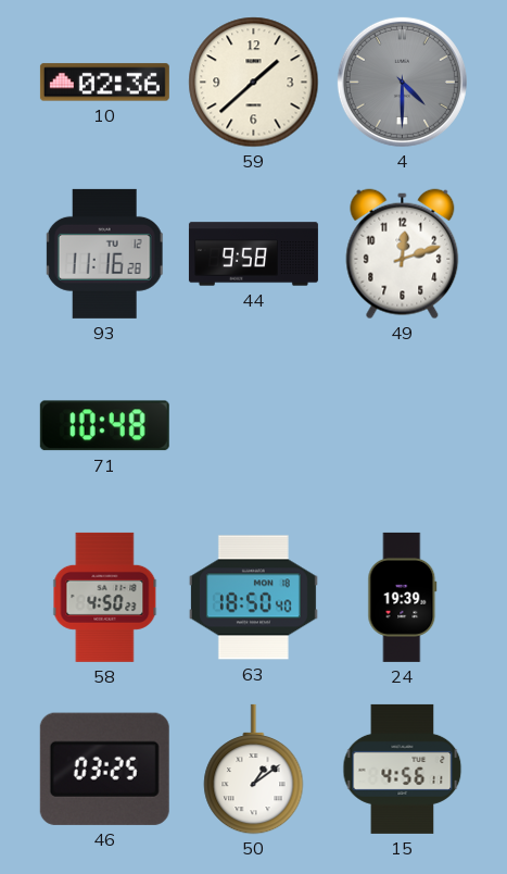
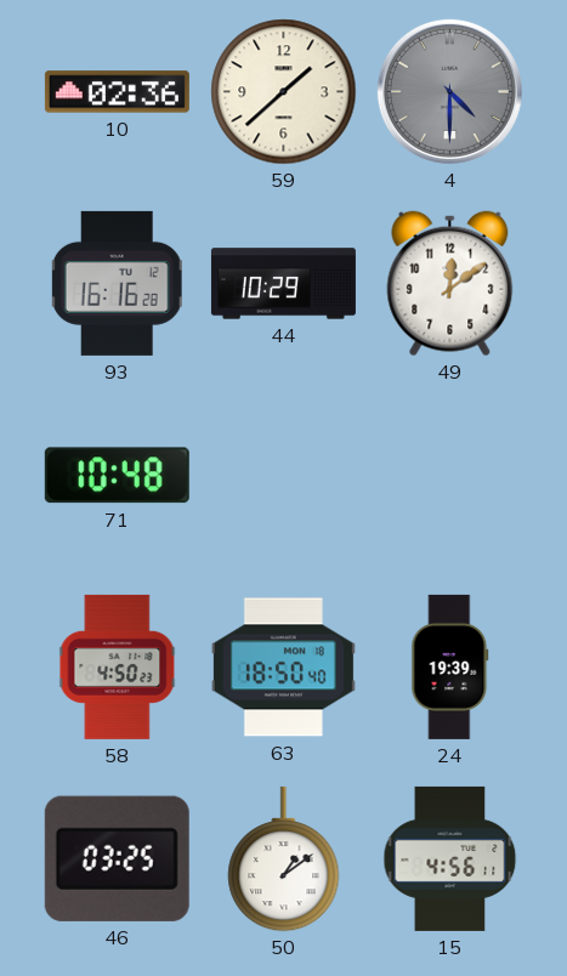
93: 11:16 -> 16:16 (117, 283)
44: 9:58 -> 10:29 (283, 284)
49: 12:12 -> 12:09 (450, 284)
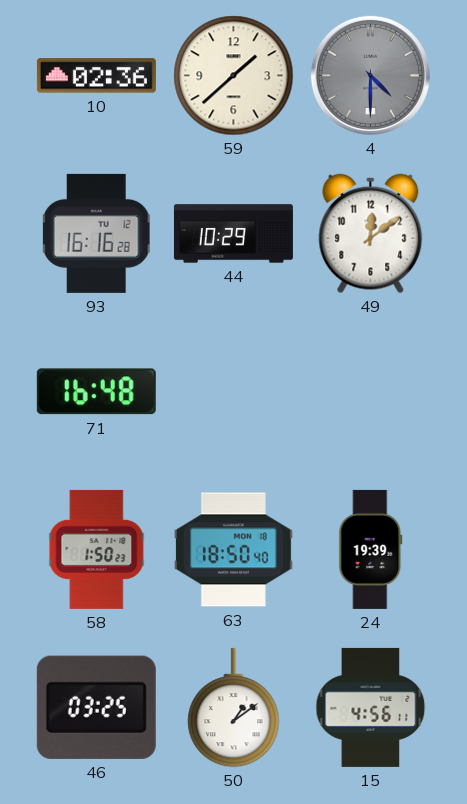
71: 10:48 -> 16:48 (96, 392)
58: 4:50 -> 1:50 (97, 549)
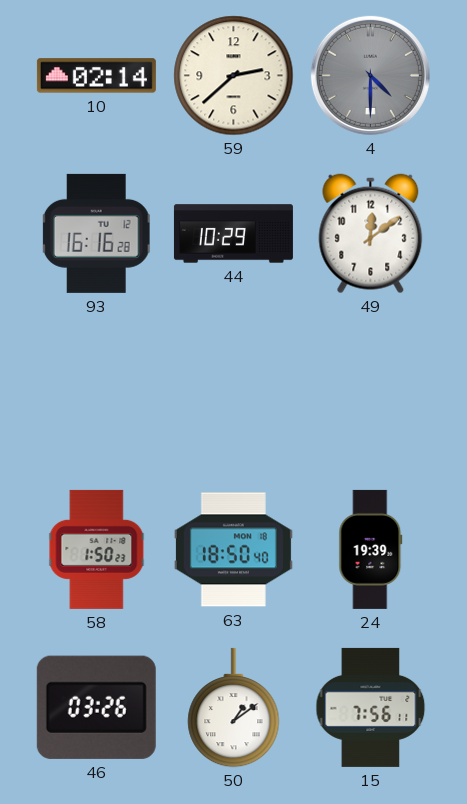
10: 02:36 -> 02:14 (96, 76)
59: 1:38 -> 2:38 (234, 76)
71: 16:48 -> none (96, 392)
46: 03:25 -> 03:26 (96, 707)
15: 4:56 -> 7:56 (371, 707)
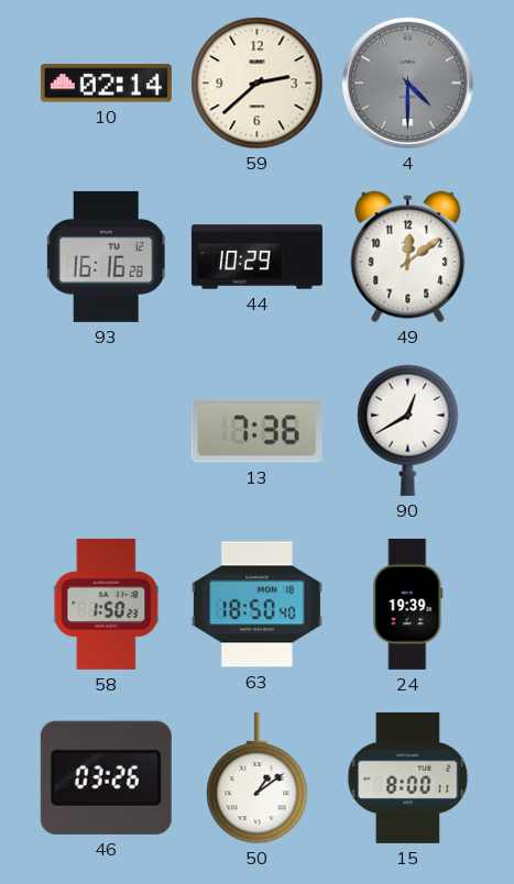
13: none -> 7:36 (256, 431)
90: none -> 12:40 (408, 430)
15: 7:56 -> 8:00 (408, 777)
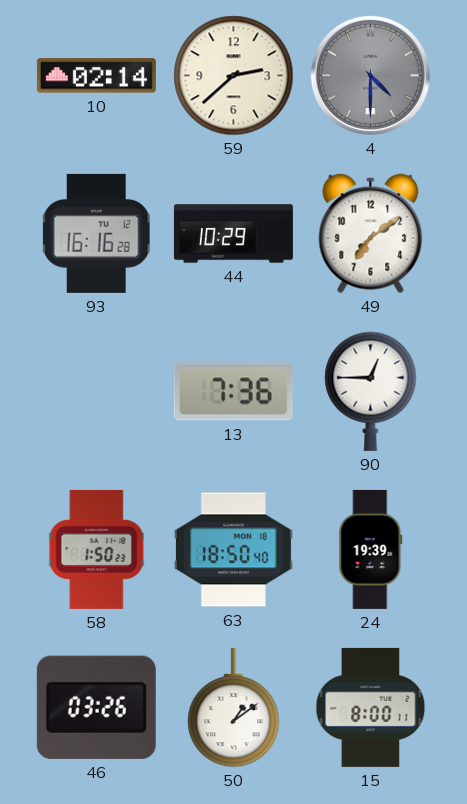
49: 12:09 -> 7:09 (371, 234)
90: 12:40 -> 12:45 (371, 391)
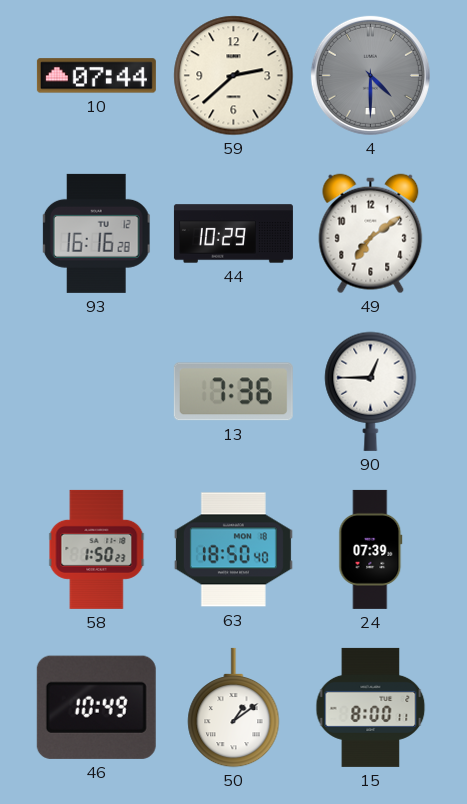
10: 02:14 -> 07:44 (96, 76)
24: 19:39 -> 07:39 (371, 549)
46: 03:26 -> 10:49 (96, 707)
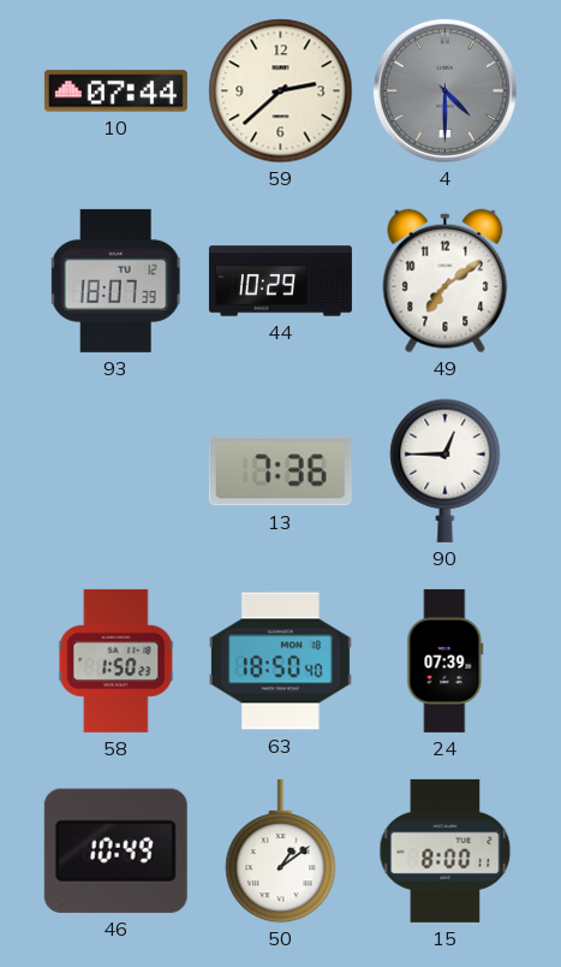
93: 16:16 -> 18:07 (115, 280)
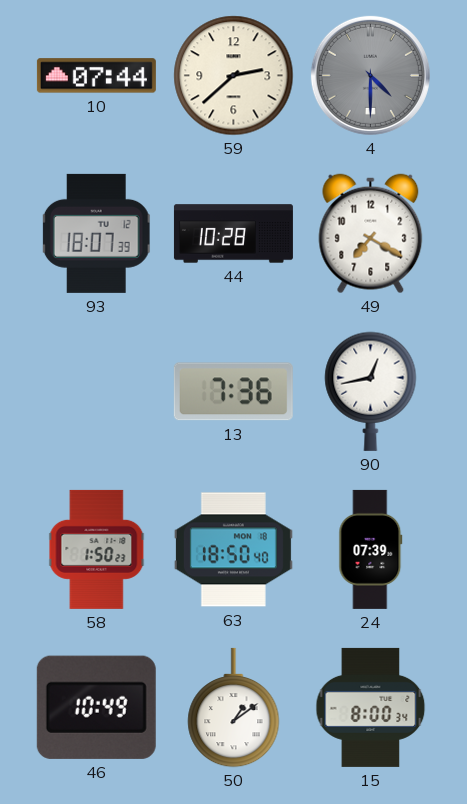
44: 10:29 -> 10:28 (233, 234)
49: 7:09 -> 7:20 (371, 234)
90: 12:45 -> 12:43 (371, 391)
15: 8:00:11 -> 8:00:34 (371, 707)
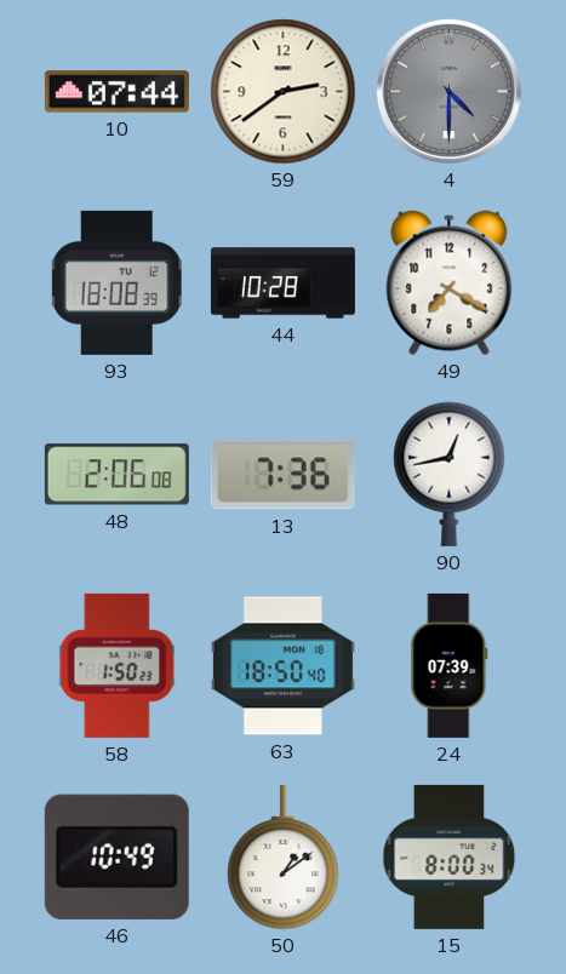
59: 2:38 -> 2:39 (284, 92)
93: 18:07 -> 18:08 (116, 282)
48: none -> 2:06 (116, 475)
